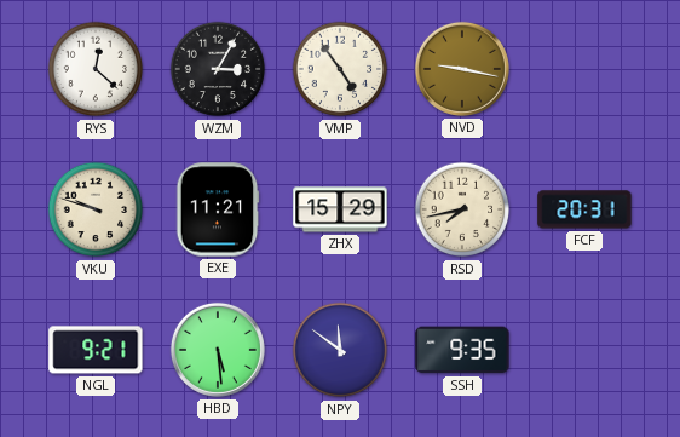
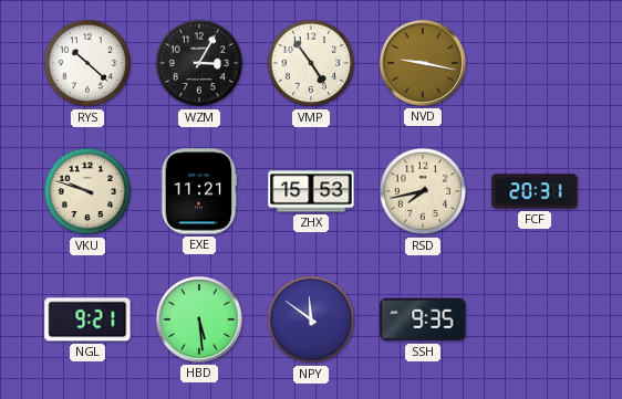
RYS: 12:22 -> 10:22 (87, 63)
ZHX: 15:29 -> 15:53 (311, 191)
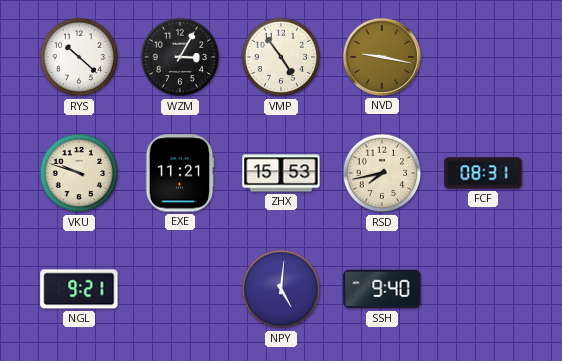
FCF: 20:31 -> 08:31 (483, 173)
HBD: 5:29 -> none (199, 319)
NPY: 11:51 -> 5:01 (281, 289)
SSH: 9:35 -> 9:40 (382, 289)
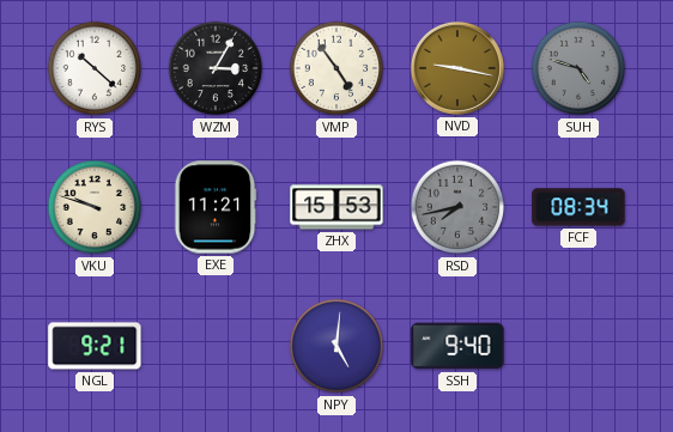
SUH: none -> 4:48 (578, 68)
RSD dial: cream -> grey (457, 207)
FCF: 08:31 -> 08:34 (578, 207)
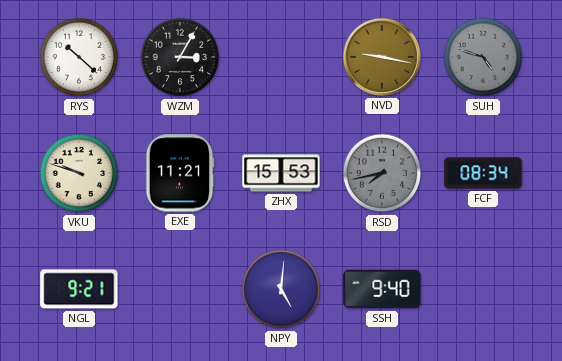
VMP: 4:54 -> none (336, 68)
